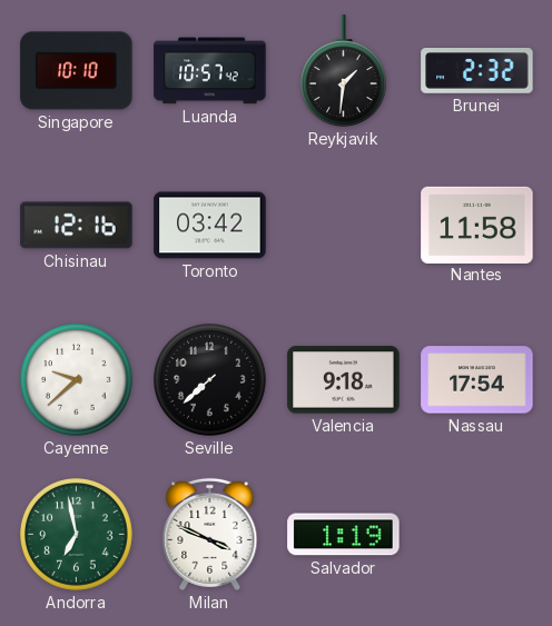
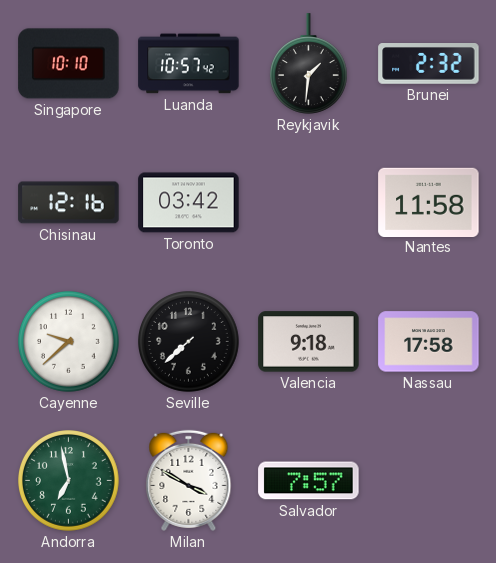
Nassau: 17:54 -> 17:58 (429, 342)
Milan: 3:49 -> 3:50 (189, 480)
Salvador: 1:19 -> 7:57 (309, 481)
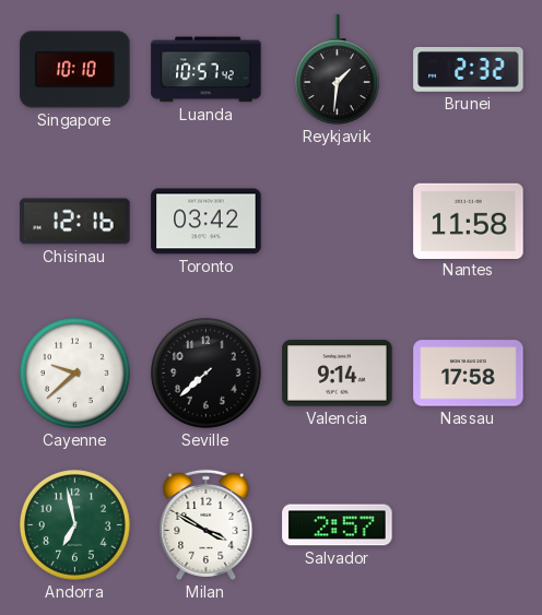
Valencia: 9:18 -> 9:14 (338, 374)
Salvador: 7:57 -> 2:57 (338, 525)
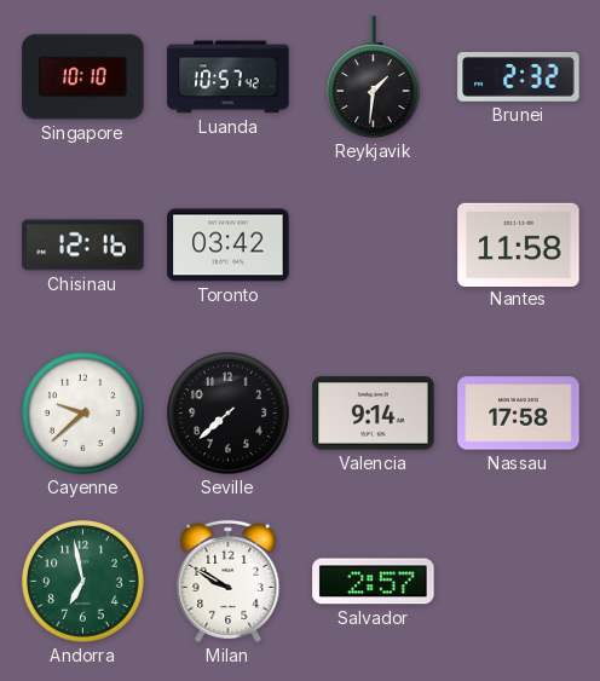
Milan: 3:50 -> 9:50 (229, 581)
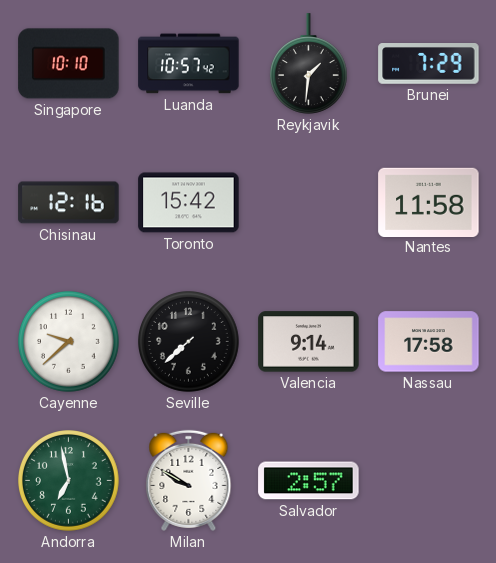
Brunei: 2:32 -> 7:29 (429, 64)
Toronto: 03:42 -> 15:42 (189, 203)
